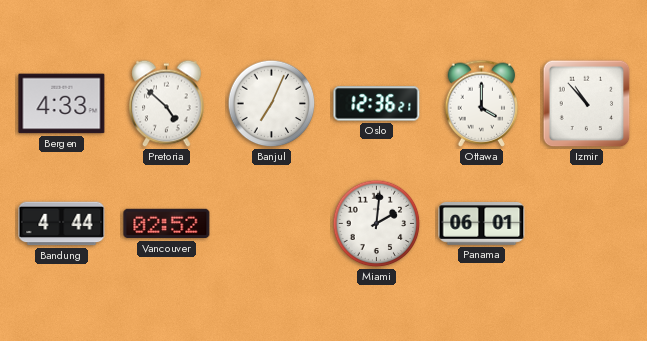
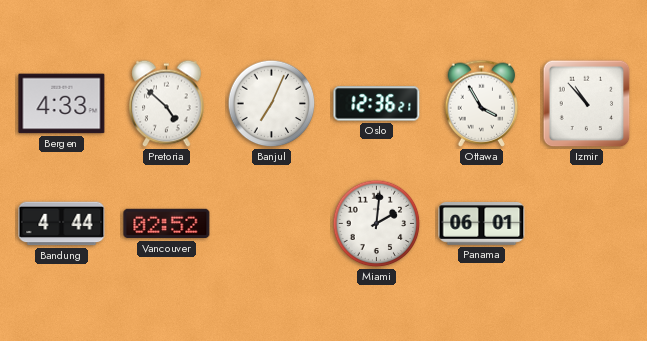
Ottawa: 4:00 -> 3:55 (482, 103)
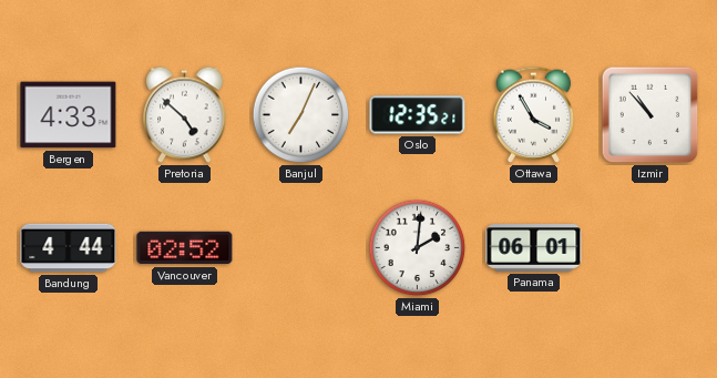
Oslo: 12:36 -> 12:35 (418, 115)
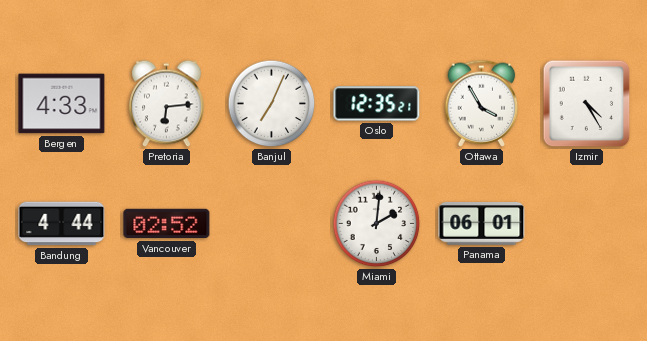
Pretoria: 4:52 -> 6:14 (167, 104)
Izmir: 10:53 -> 4:25 (587, 104)
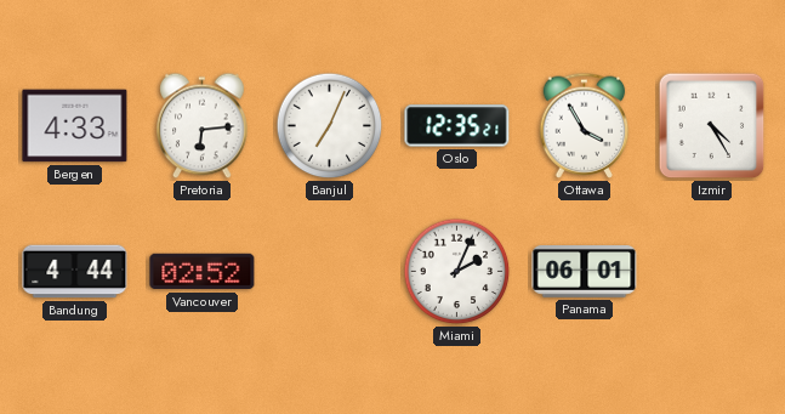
Miami: 2:01 -> 2:04 (457, 272)
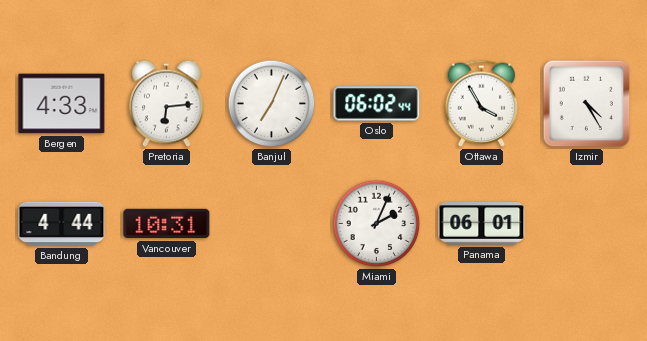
Oslo: 12:35 -> 06:02 (377, 104)
Vancouver: 02:52 -> 10:31 (167, 224)
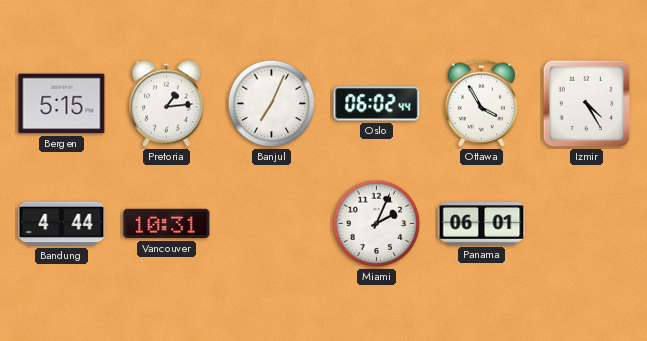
Bergen: 4:33 -> 5:15 (62, 104)
Pretoria: 6:14 -> 1:14 (167, 104)
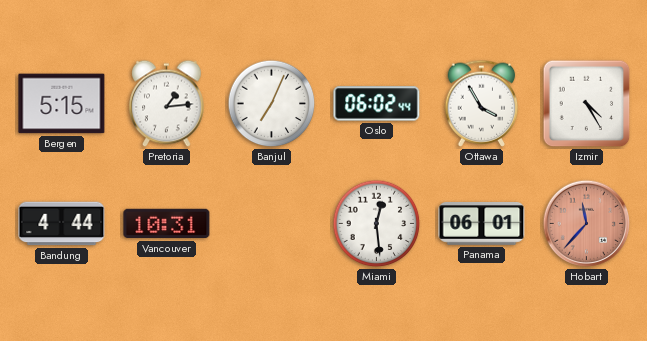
Miami: 2:04 -> 12:29 (377, 224)
Hobart: none -> 11:37 (587, 224)
